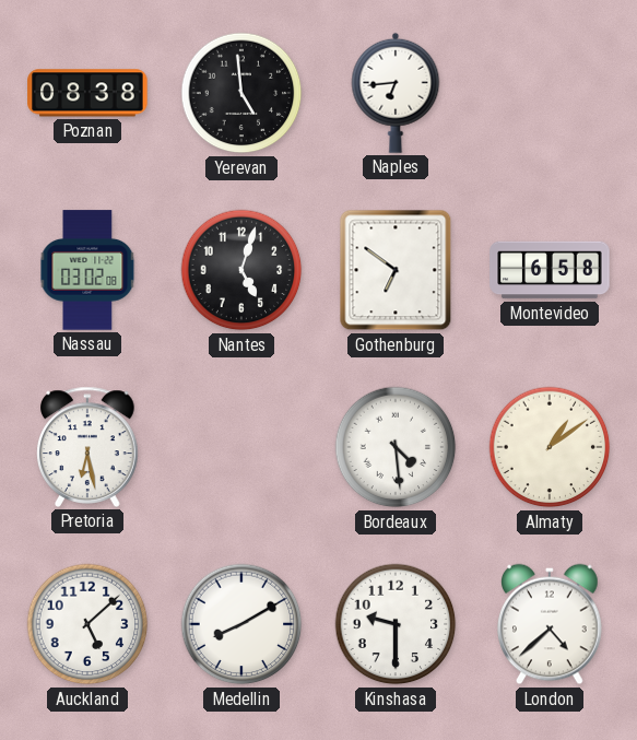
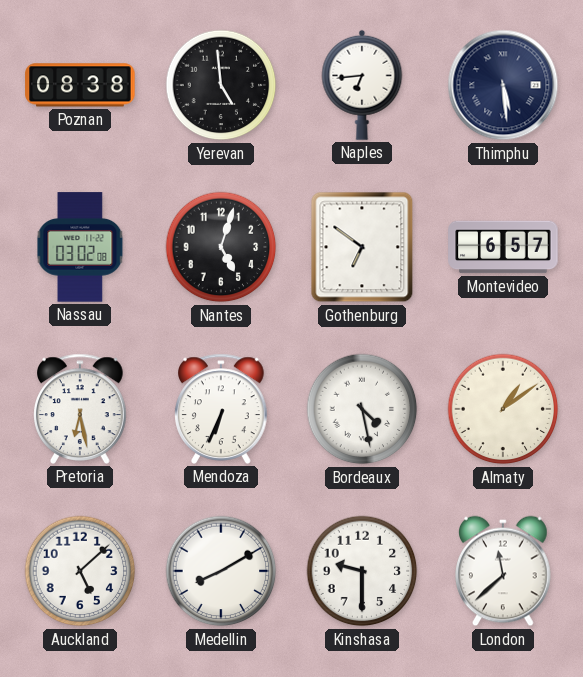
Thimphu: none -> 5:29 (503, 85)
Montevideo: 6:58 -> 6:57 (503, 247)
Mendoza: none -> 6:34 (222, 409)
Bordeaux: 4:29 -> 4:28 (362, 409)
London: 4:38 -> 11:38 (503, 571)
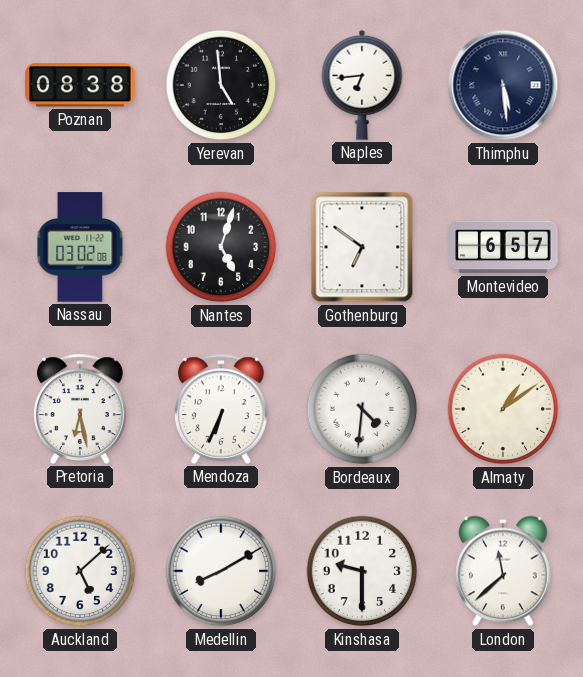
Bordeaux: 4:28 -> 4:31 (362, 409)
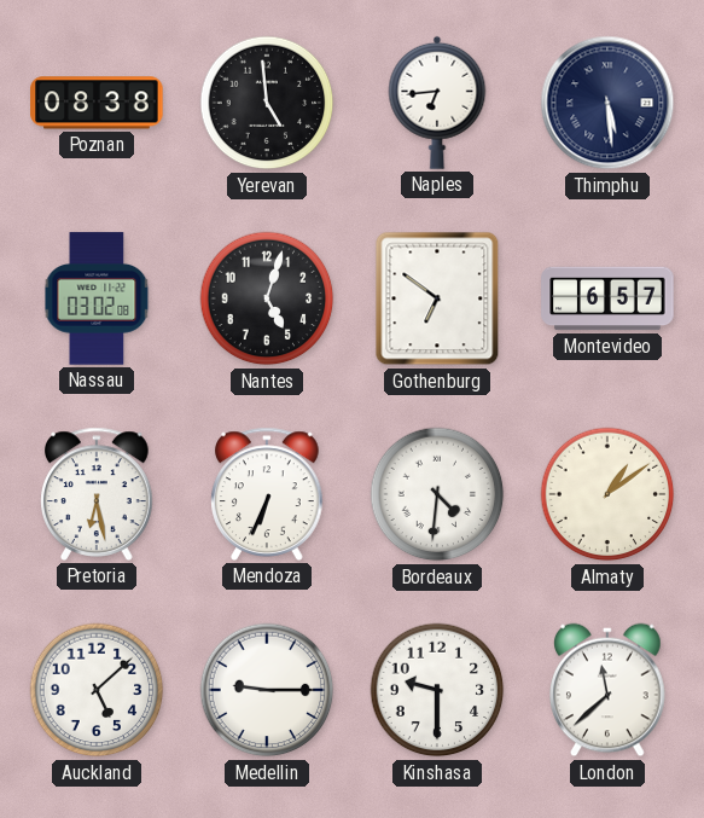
Medellin: 8:10 -> 9:15 (267, 690)
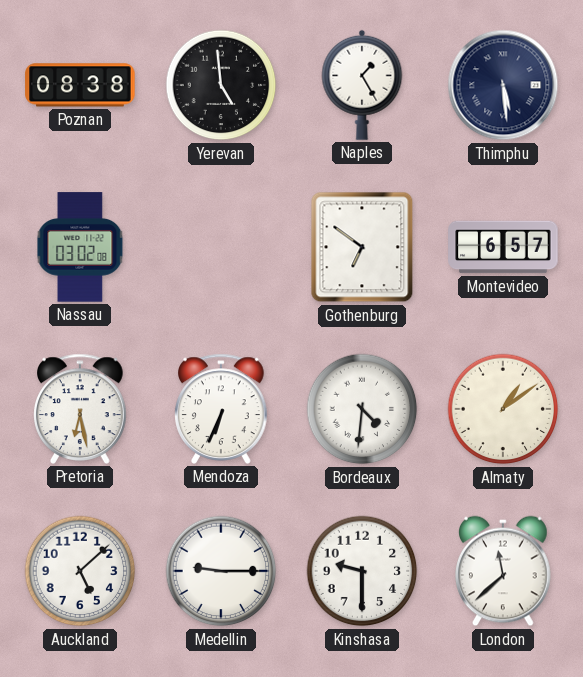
Naples: 6:44 -> 1:25 (362, 85)
Nantes: 5:03 -> none (267, 298)
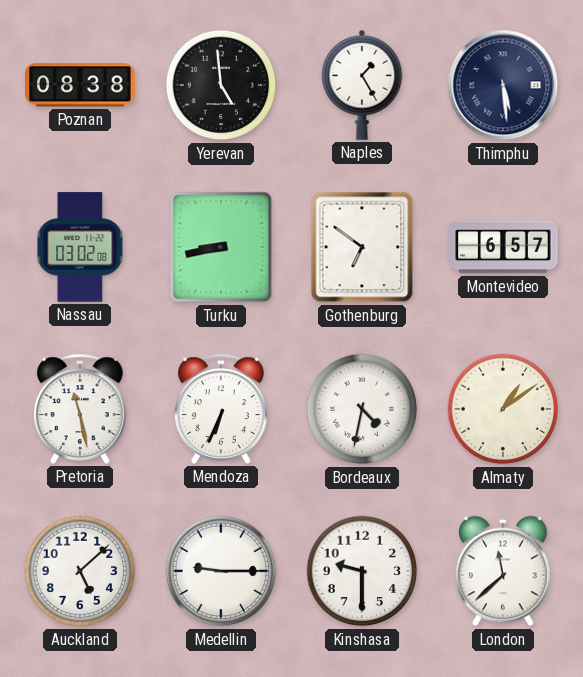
Turku: none -> 8:43 (221, 247)
Pretoria: 6:28 -> 11:28 (81, 409)
Bordeaux: 4:31 -> 4:32 (362, 409)
